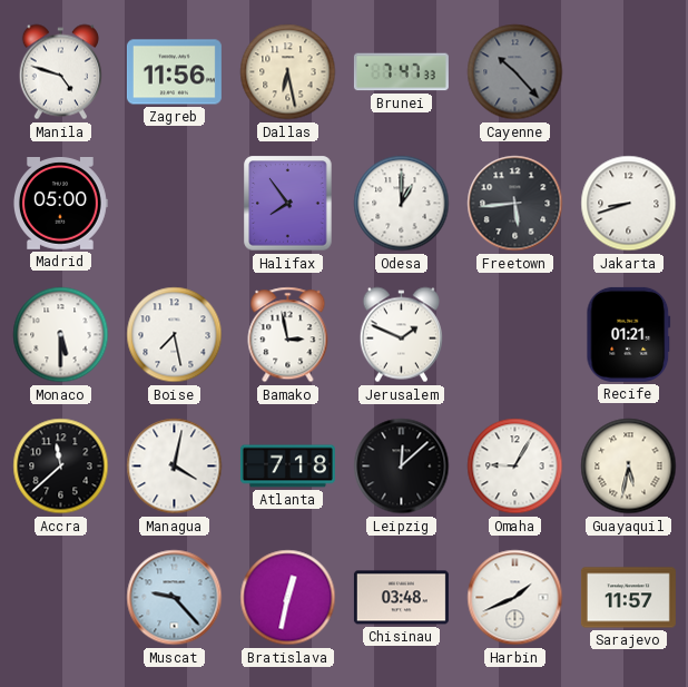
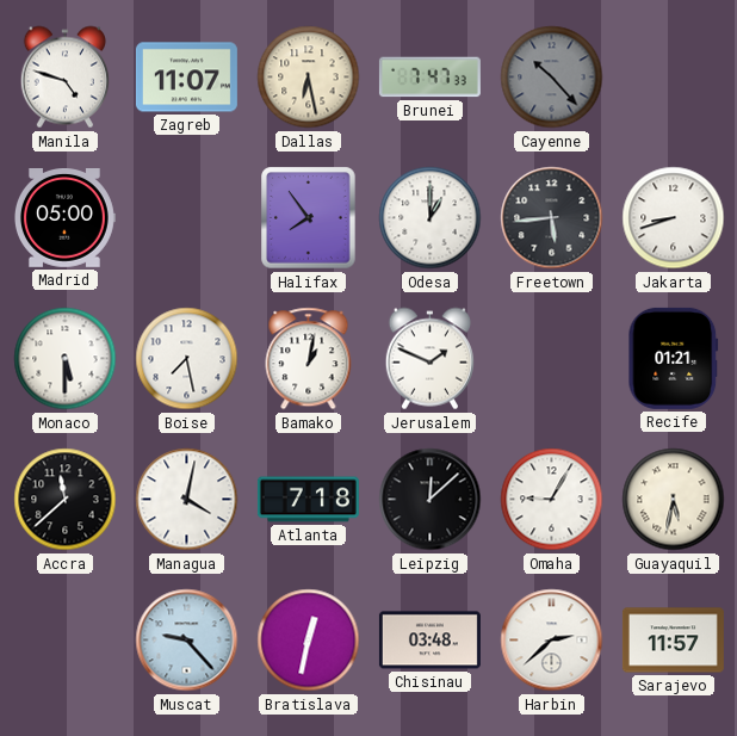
Zagreb: 11:56 -> 11:07 (186, 78)
Bamako: 2:58 -> 1:02 (309, 359)
Harbin: 1:41 -> 2:38 (552, 641)
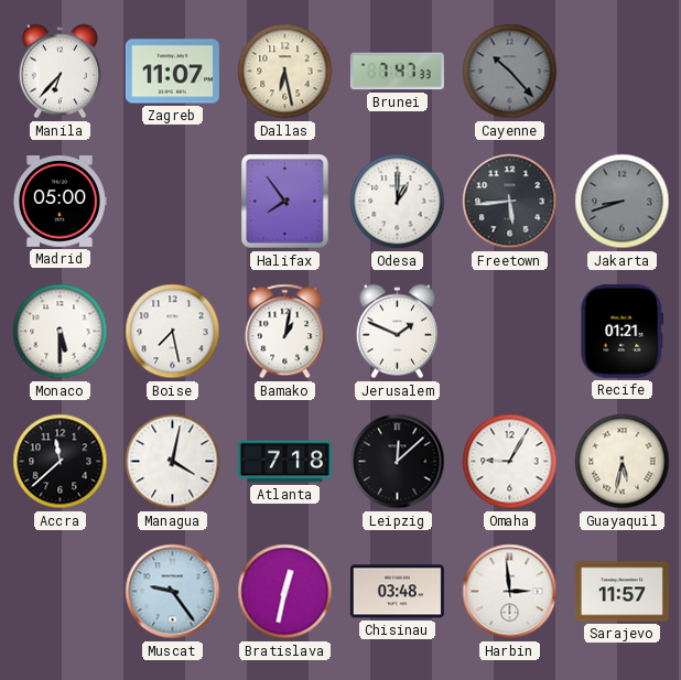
Manila: 4:48 -> 6:37 (60, 72)
Jakarta dial: white -> grey (623, 202)
Muscat: 9:23 -> 9:24 (173, 592)
Harbin: 2:38 -> 2:59 (510, 592)
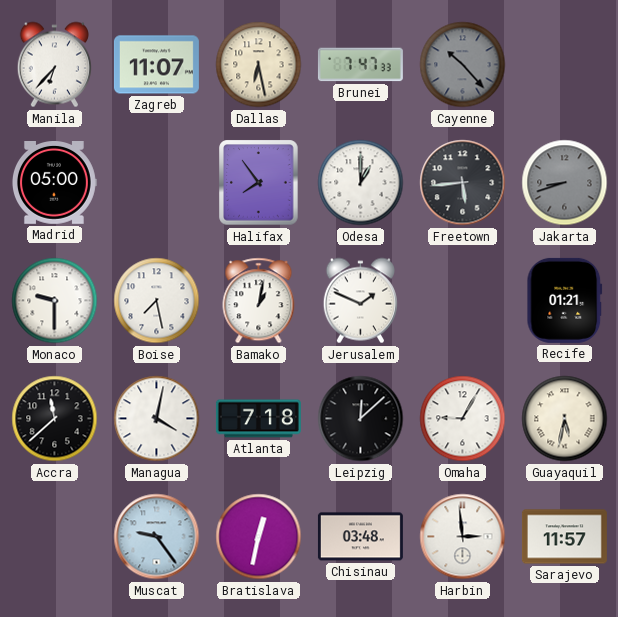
Monaco: 5:30 -> 9:30 (55, 301)
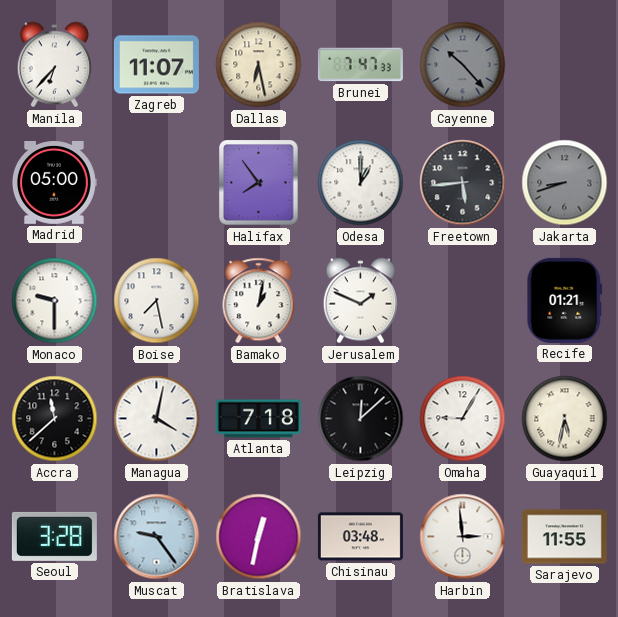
Seoul: none -> 3:28 (54, 536)
Sarajevo: 11:57 -> 11:55 (564, 537)
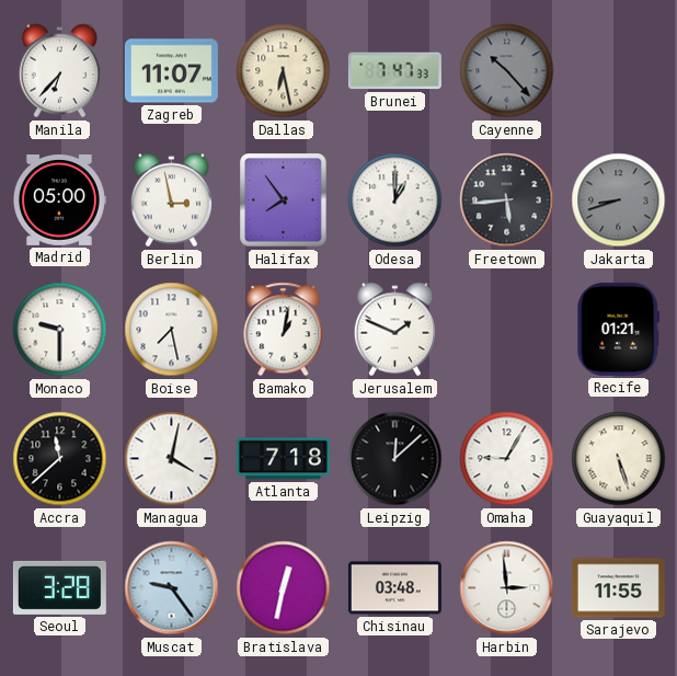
Berlin: none -> 2:58 (171, 200)
Guayaquil: 5:32 -> 5:27 (619, 459)
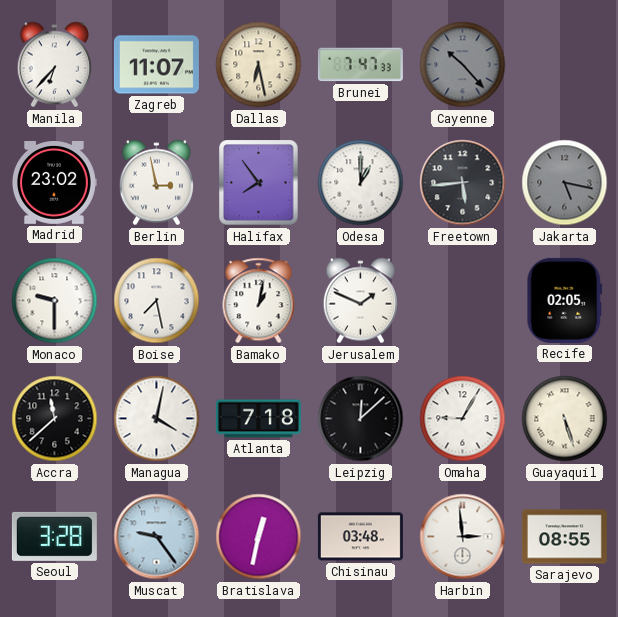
Madrid: 05:00 -> 23:02 (54, 183)
Jakarta: 8:42 -> 5:17 (565, 183)
Recife: 01:21 -> 02:05 (565, 300)
Sarajevo: 11:55 -> 08:55 (564, 537)
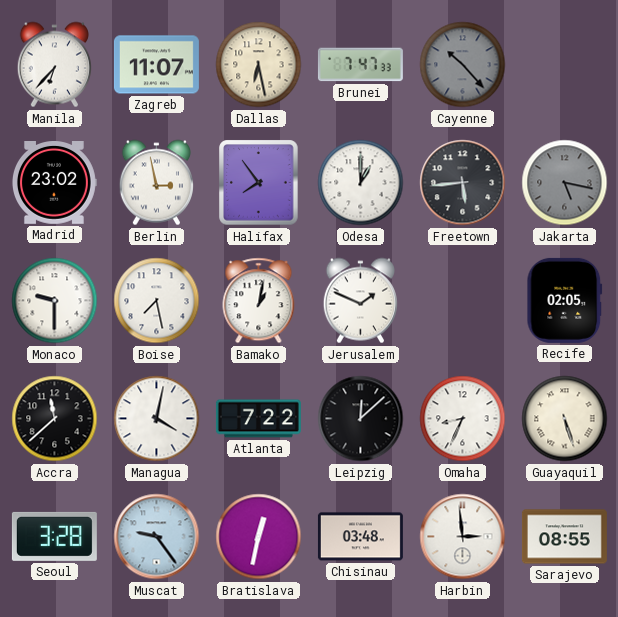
Atlanta: 7:18 -> 7:22 (258, 419)
Omaha: 9:05 -> 8:34 (463, 419)
